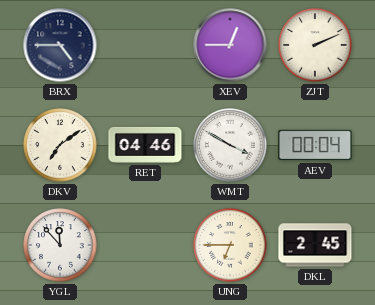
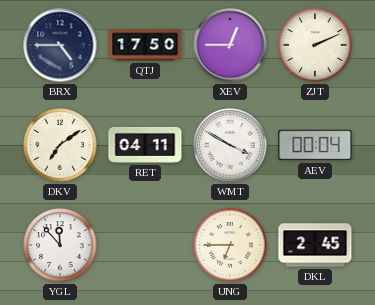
QTJ: none -> 17:50 (145, 45)
RET: 04:46 -> 04:11 (145, 145)
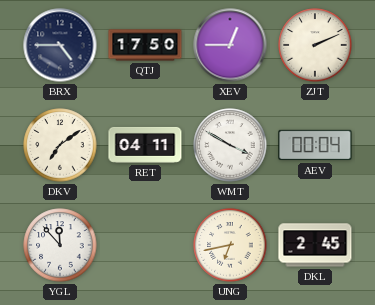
UNG: 6:45 -> 6:43 (230, 245)
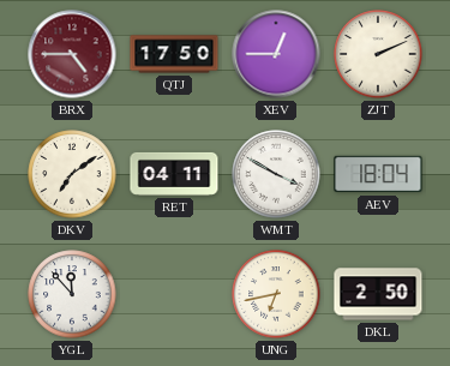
BRX dial: navy -> burgundy (72, 54)
AEV: 00:04 -> 18:04 (378, 174)
DKL: 2:45 -> 2:50 (378, 294)
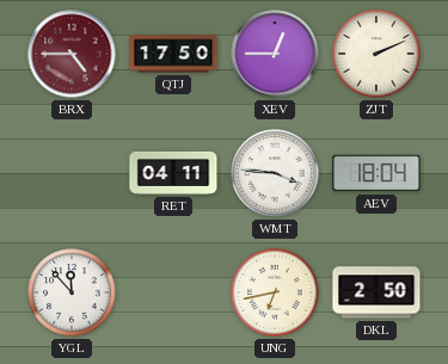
DKV: 7:09 -> none (72, 174)
WMT: 3:50 -> 3:46 (275, 173)
